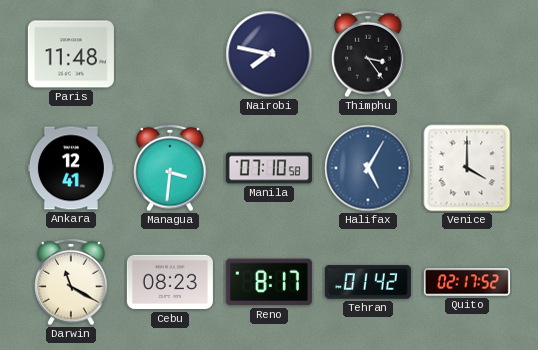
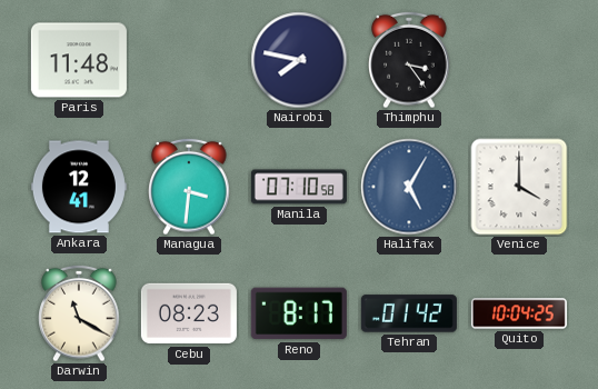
Quito: 02:17 -> 10:04 (519, 313)
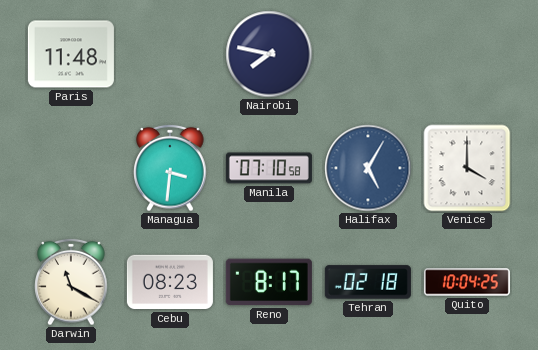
Thimphu: 3:24 -> none (409, 60)
Ankara: 12:41 -> none (79, 187)
Tehran: 01:42 -> 02:18 (368, 282)
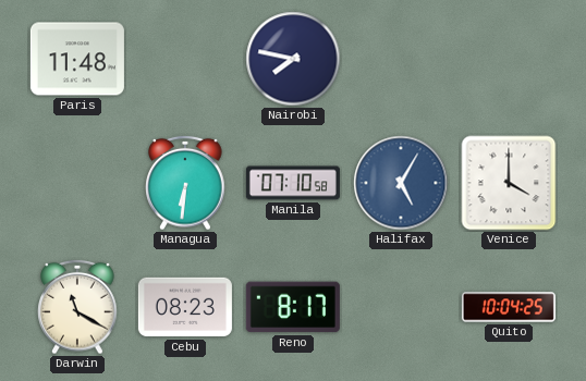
Managua: 3:31 -> 6:31 (185, 183)
Tehran: 02:18 -> none (368, 282)
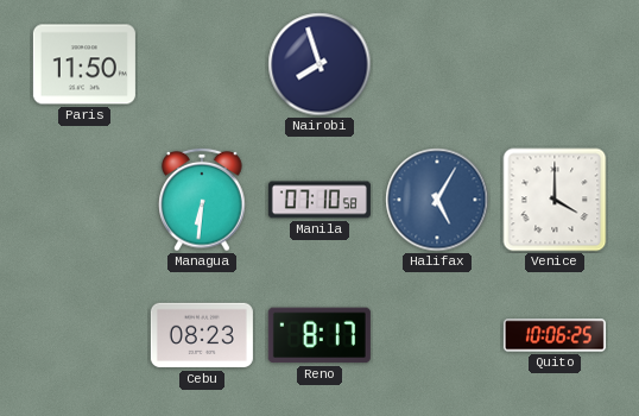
Paris: 11:48 -> 11:50 (84, 64)
Nairobi: 7:47 -> 7:57 (319, 64)
Darwin: 11:20 -> none (77, 307)
Quito: 10:04 -> 10:06 (555, 335)
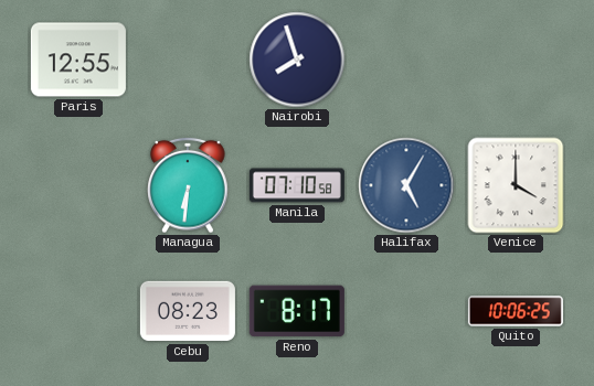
Paris: 11:50 -> 12:55 (78, 60)
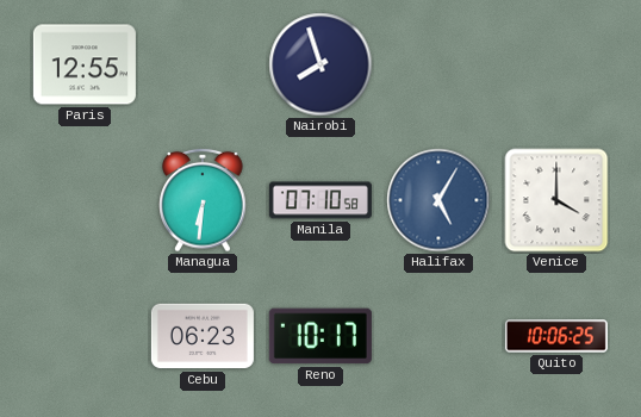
Cebu: 08:23 -> 06:23 (203, 336)
Reno: 8:17 -> 10:17 (320, 336)
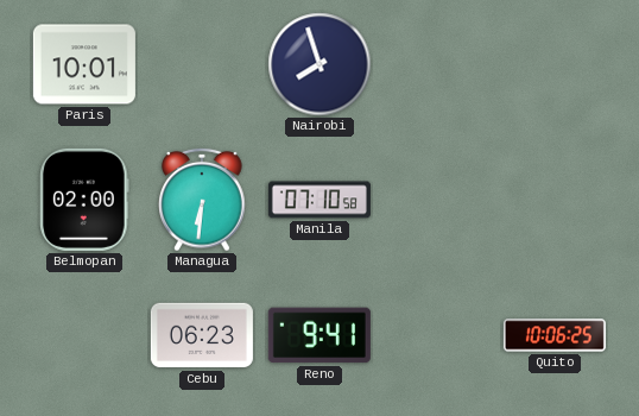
Paris: 12:55 -> 10:01 (84, 64)
Belmopan: none -> 02:00 (84, 200)
Halifax: 5:05 -> none (438, 200)
Venice: 4:00 -> none (556, 200)
Reno: 10:17 -> 9:41 (319, 335)
